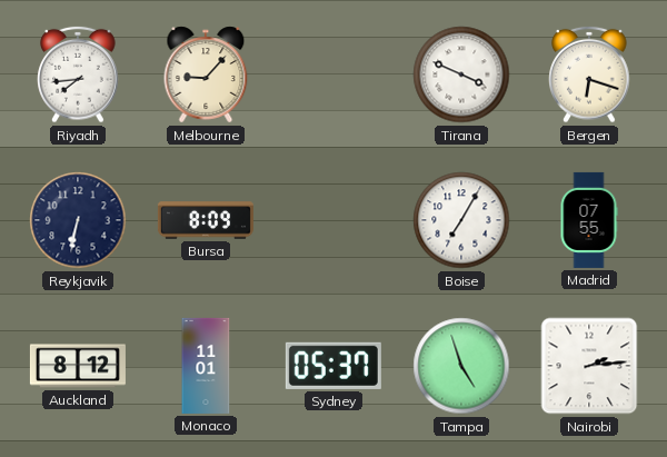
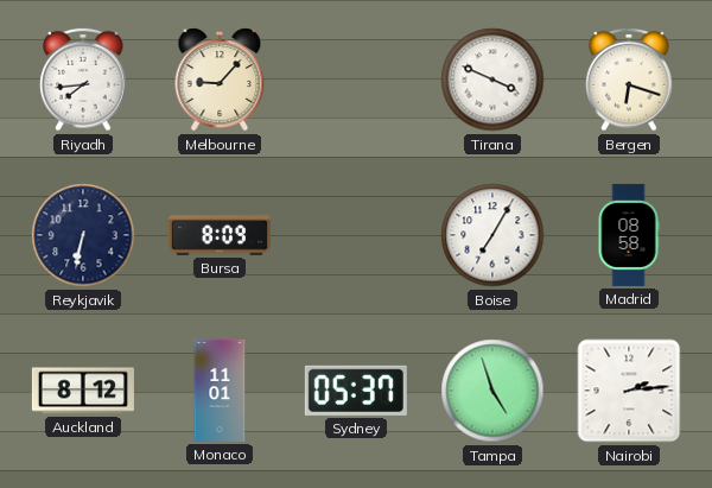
Madrid: 07:55 -> 08:58 (629, 235)
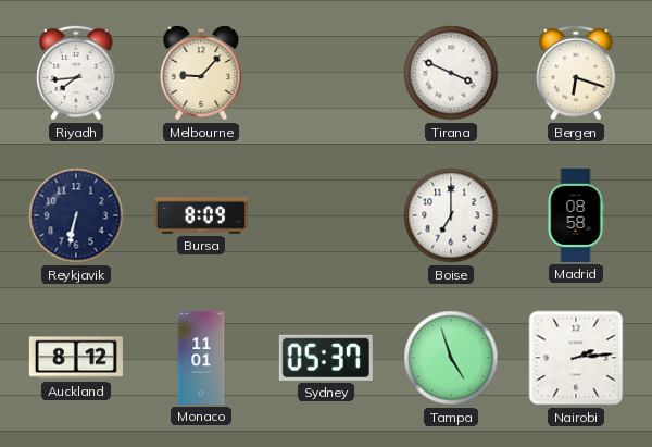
Boise: 7:05 -> 7:00 (451, 215)
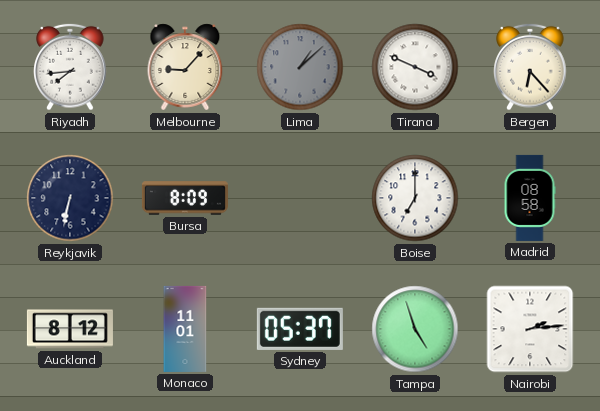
Lima: none -> 1:08 (300, 67)
Bergen: 6:18 -> 6:23 (530, 67)
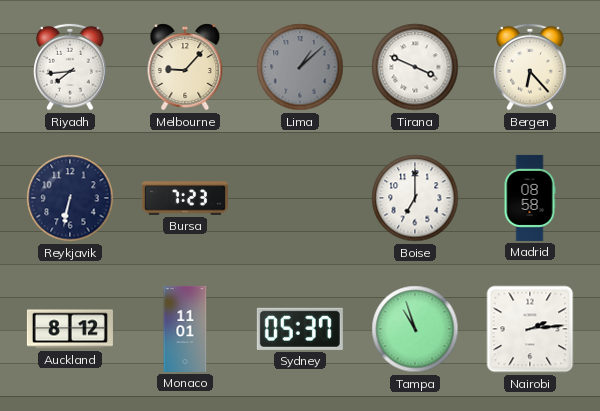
Bursa: 8:09 -> 7:23 (185, 198)
Tampa: 4:57 -> 10:57 (415, 329)
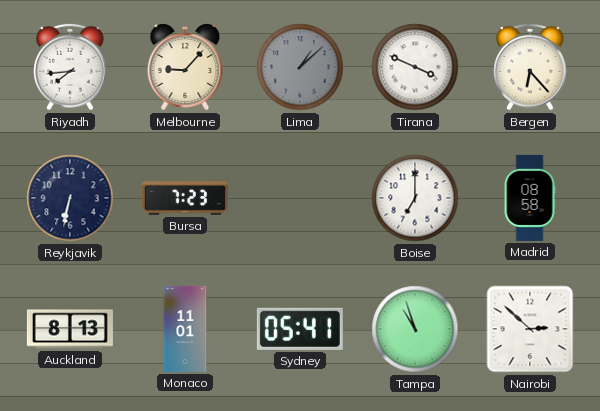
Auckland: 8:12 -> 8:13 (70, 329)
Sydney: 05:37 -> 05:41 (300, 329)
Nairobi: 2:14 -> 2:52 (530, 329)
